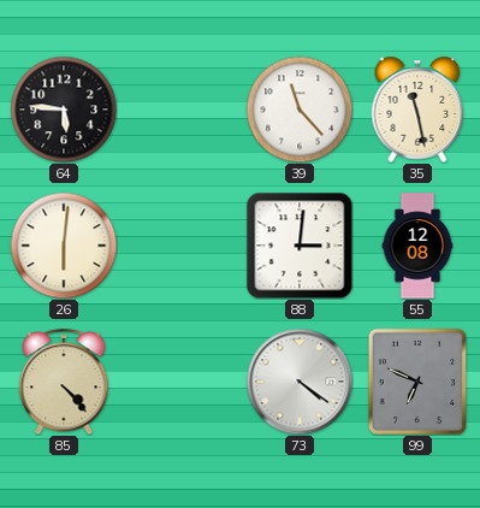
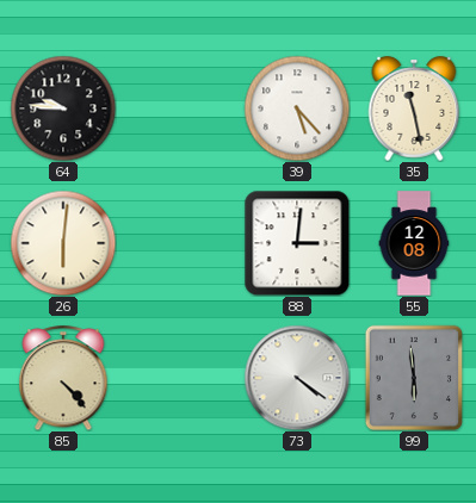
64: 5:46 -> 9:46 (63, 108)
39: 11:23 -> 5:23 (297, 108)
99: 6:49 -> 5:59 (413, 377)
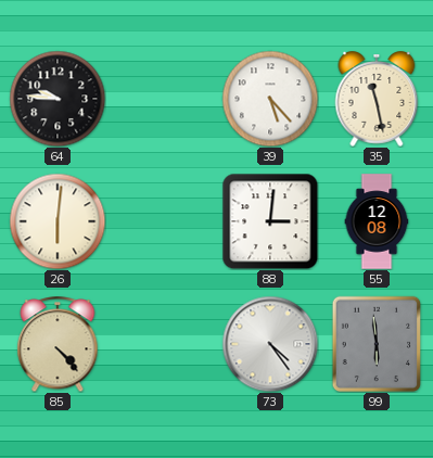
73: 4:21 -> 4:24 (270, 344)
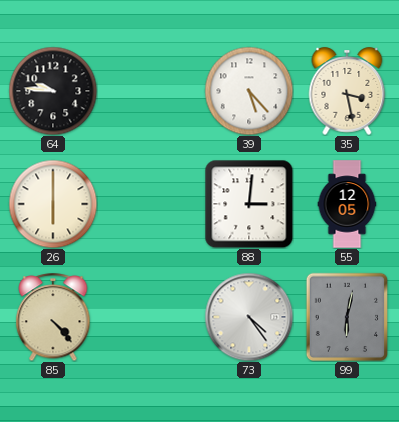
35: 11:28 -> 3:28 (347, 91)
26: 6:01 -> 6:00 (53, 204)
55: 12:08 -> 12:05 (347, 204)
99: 5:59 -> 6:02 (346, 316)
